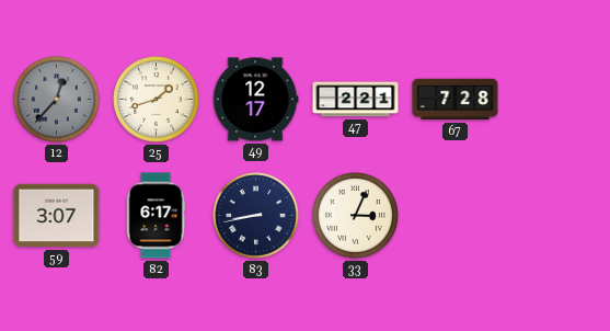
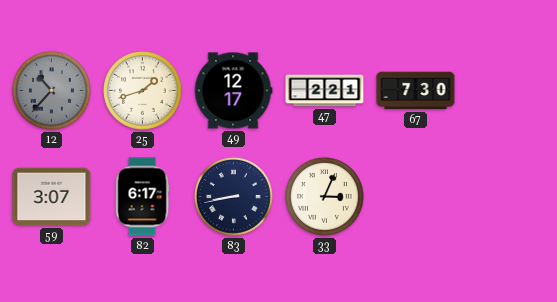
12: 12:37 -> 10:37 (52, 91)
67: 7:28 -> 7:30 (416, 91)
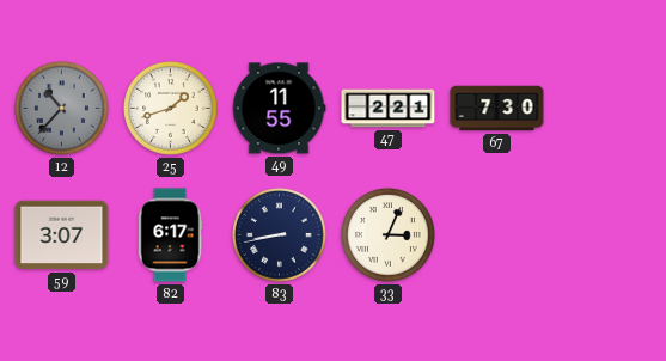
49: 12:17 -> 11:55 (279, 109)
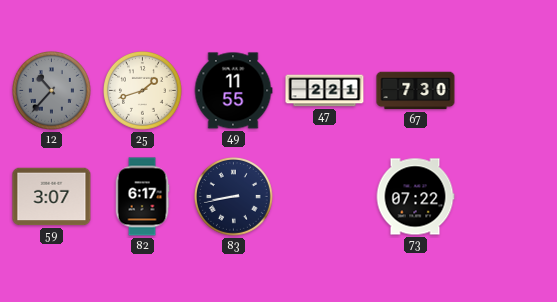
33: 3:04 -> none (389, 235)
73: none -> 07:22 (415, 197)
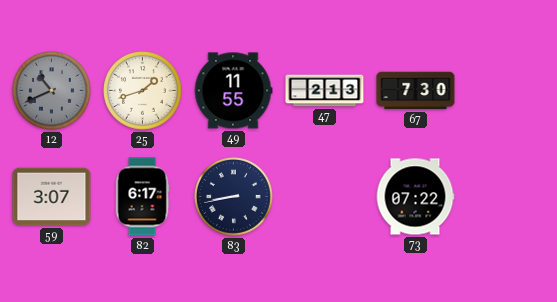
12: 10:37 -> 10:41 (52, 91)
47: 2:21 -> 2:13 (325, 91)
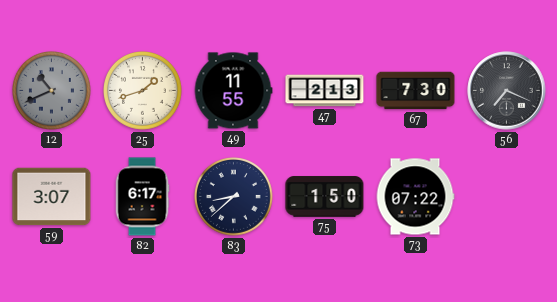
56: none -> 7:19 (507, 91)
83: 8:43 -> 8:38 (234, 197)
75: none -> 1:50 (325, 197)
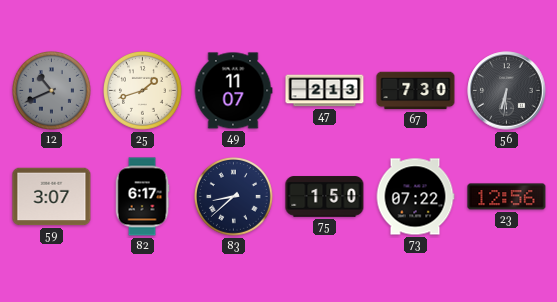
49: 11:55 -> 11:07 (233, 91)
56: 7:19 -> 6:31 (507, 91)
23: none -> 12:56 (507, 197)
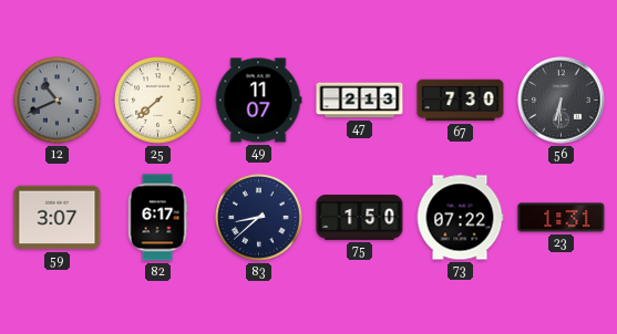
25: 1:42 -> 7:38 (158, 101)
23: 12:56 -> 1:31 (562, 218)
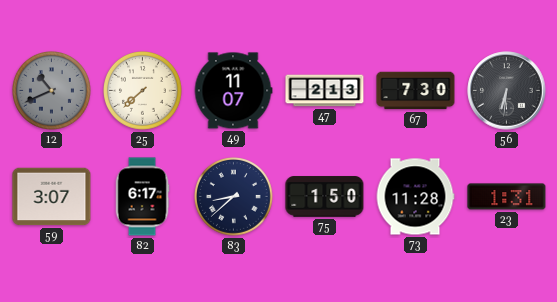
73: 07:22 -> 11:28 (415, 197)
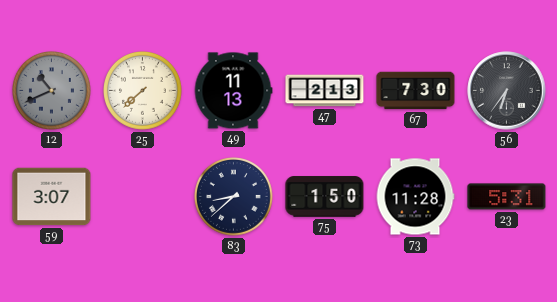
49: 11:07 -> 11:13 (233, 91)
56: 6:31 -> 6:36 (507, 91)
82: 6:17 -> none (142, 197)
23: 1:31 -> 5:31 (507, 197)
